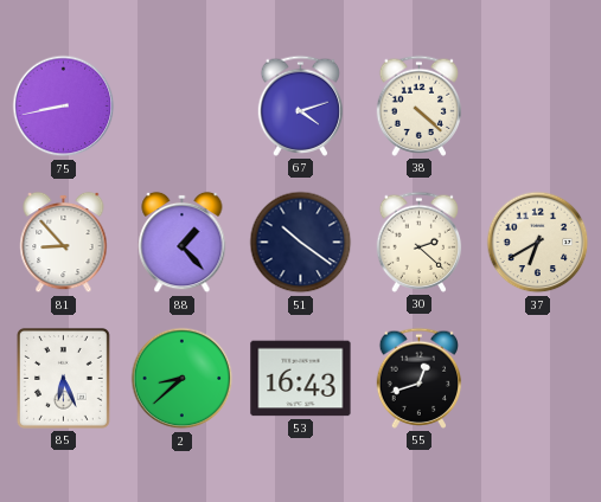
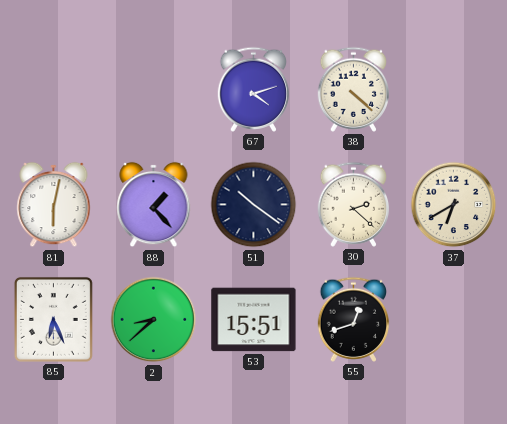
75: 8:43 -> none (64, 107)
81: 8:53 -> 6:02 (54, 205)
53: 16:43 -> 15:51 (254, 320)
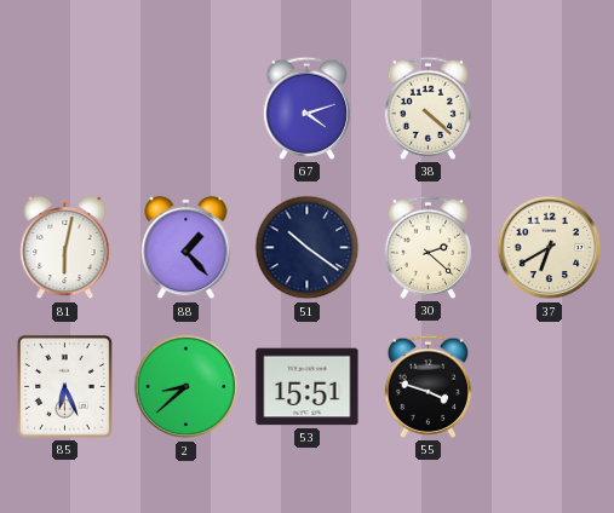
55: 12:42 -> 3:48 (429, 386)
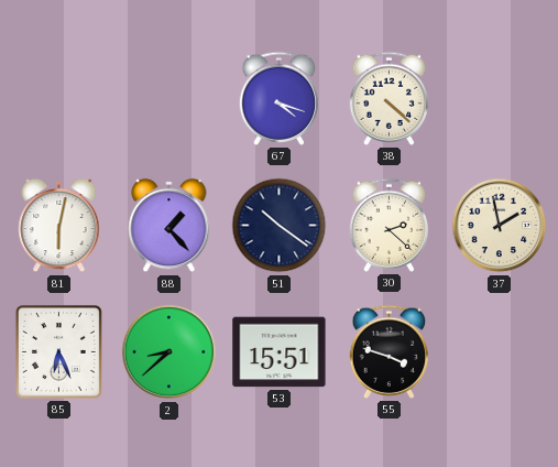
67: 4:12 -> 4:18 (280, 98)
37: 6:40 -> 1:58 (500, 226)
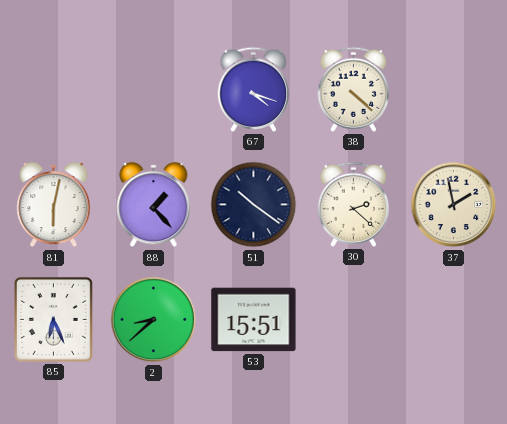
55: 3:48 -> none (390, 351)
